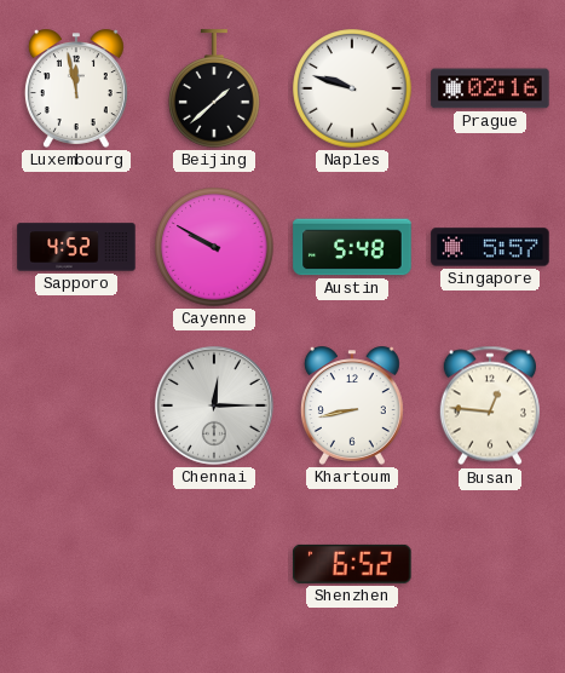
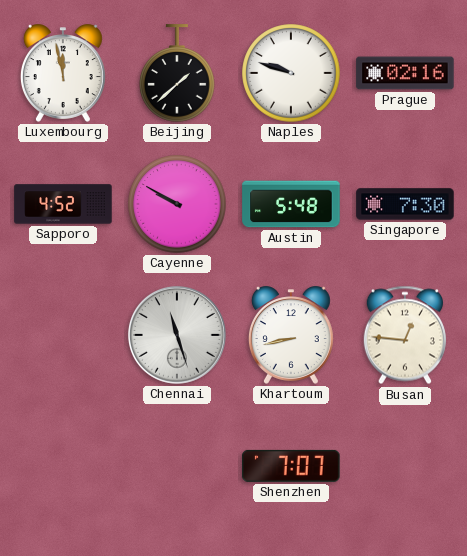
Singapore: 5:57 -> 7:30 (405, 204)
Chennai: 12:15 -> 11:27 (177, 335)
Shenzhen: 6:52 -> 7:07 (291, 466)
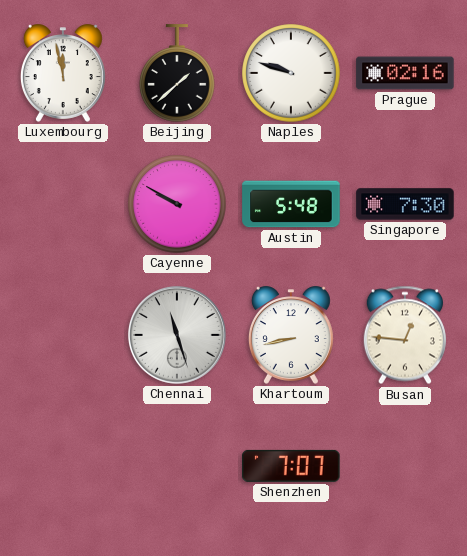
Sapporo: 4:52 -> none (63, 204)
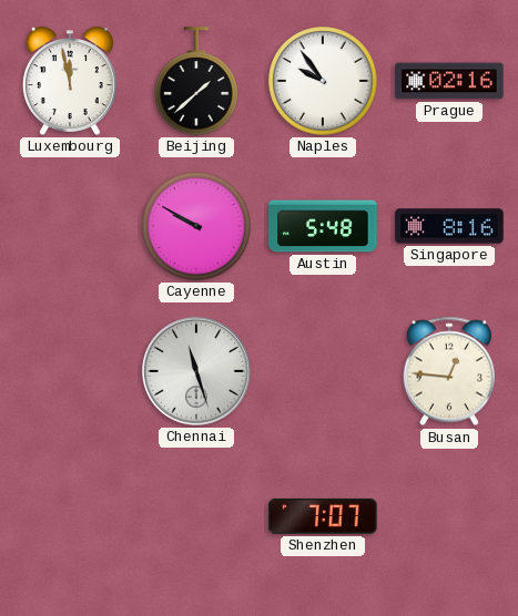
Naples: 9:48 -> 9:54 (323, 81)
Singapore: 7:30 -> 8:16 (449, 226)
Khartoum: 8:43 -> none (291, 335)
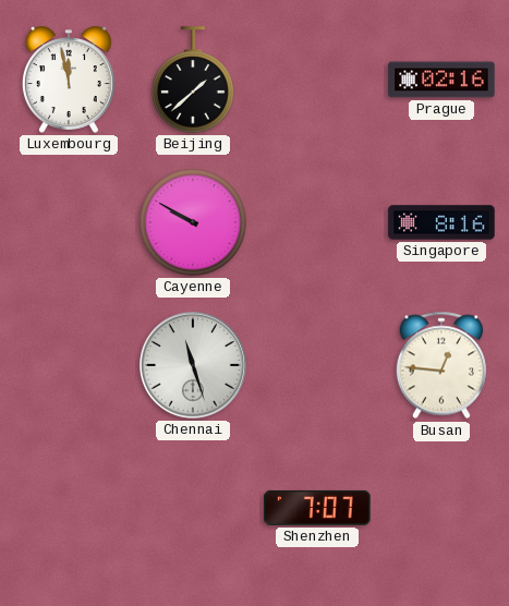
Naples: 9:54 -> none (323, 81)
Austin: 5:48 -> none (323, 226)
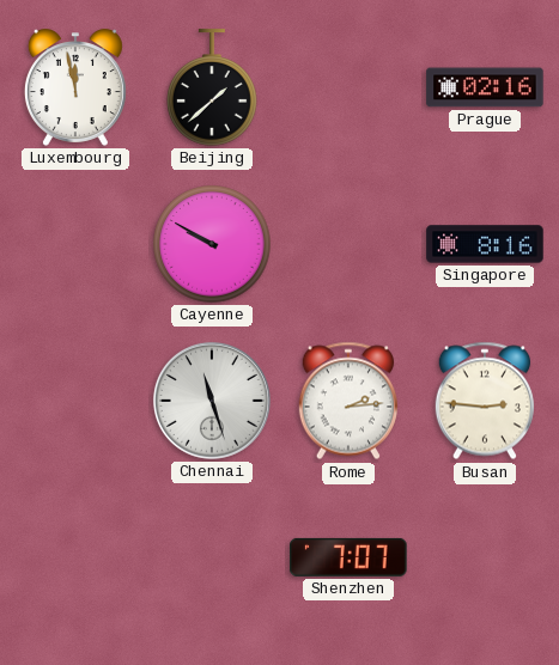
Rome: none -> 2:14 (348, 401)
Busan: 12:46 -> 2:46 (485, 401)
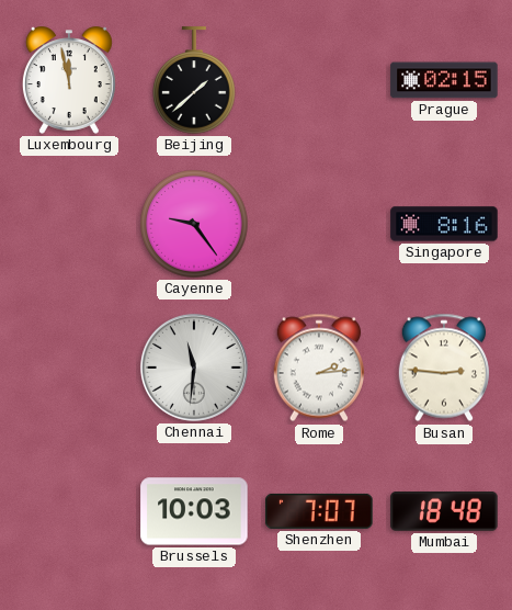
Prague: 02:16 -> 02:15 (444, 80)
Cayenne: 9:50 -> 9:24 (194, 224)
Chennai: 11:27 -> 11:31 (194, 368)
Brussels: none -> 10:03 (194, 511)
Mumbai: none -> 18:48 (444, 511)
